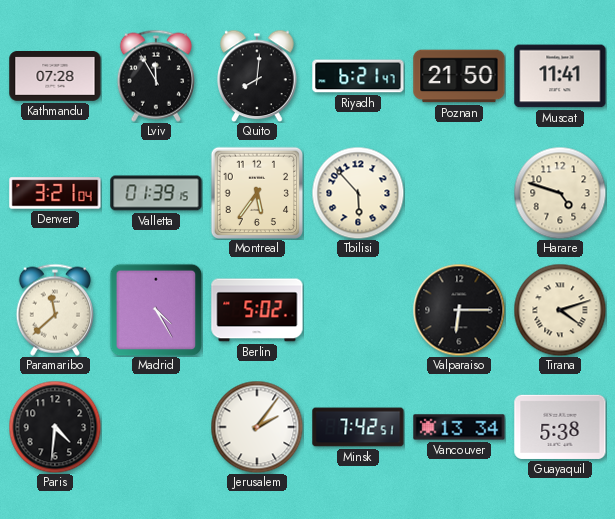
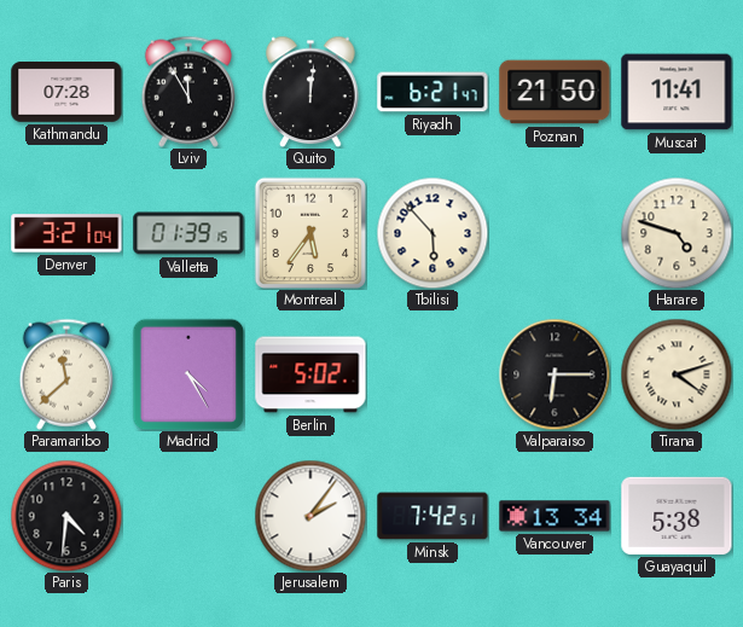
Quito: 8:01 -> 12:01 (310, 92)
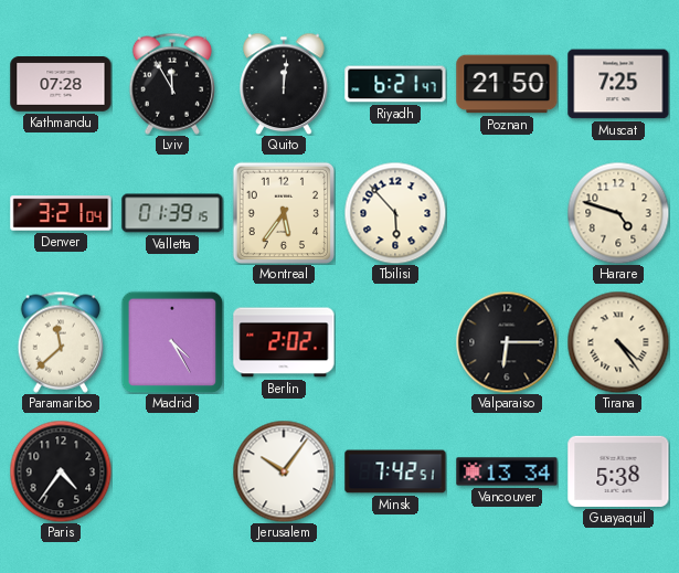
Muscat: 11:41 -> 7:25 (618, 84)
Berlin: 5:02 -> 2:02 (284, 342)
Tirana: 4:12 -> 4:24 (618, 342)
Paris: 4:31 -> 4:36 (61, 471)
Jerusalem: 2:06 -> 10:06 (284, 471)
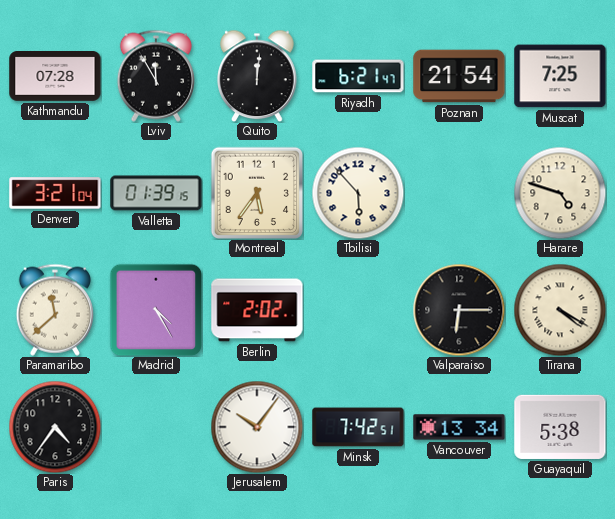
Poznan: 21:50 -> 21:54 (459, 76)
Tirana: 4:24 -> 4:20 (560, 310)
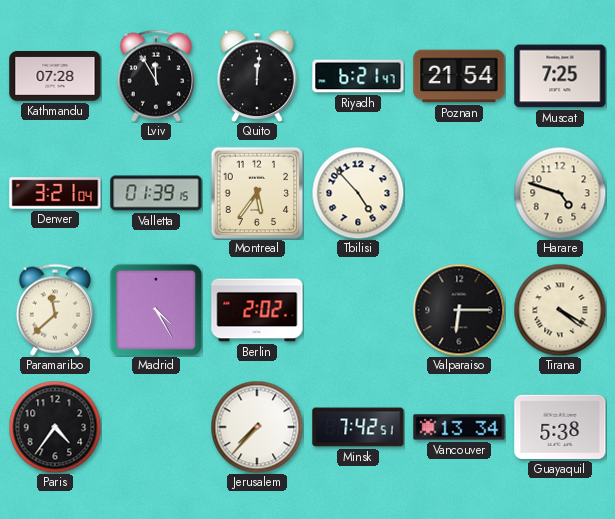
Tbilisi: 5:53 -> 4:53 (358, 193)
Jerusalem: 10:06 -> 7:37 (257, 427)
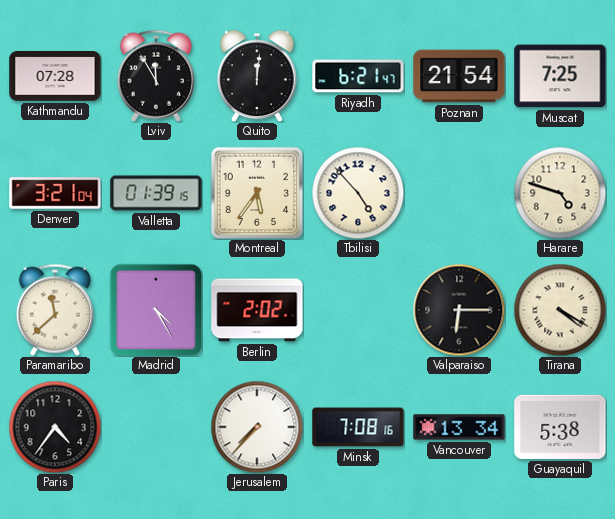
Minsk: 7:42 -> 7:08 (358, 427)
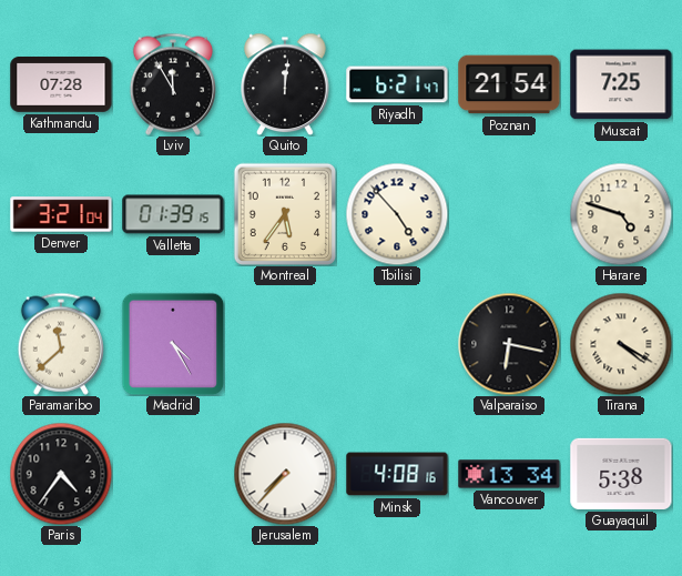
Berlin: 2:02 -> none (257, 310)
Valparaiso: 6:15 -> 6:17 (509, 344)
Minsk: 7:08 -> 4:08 (397, 474)
